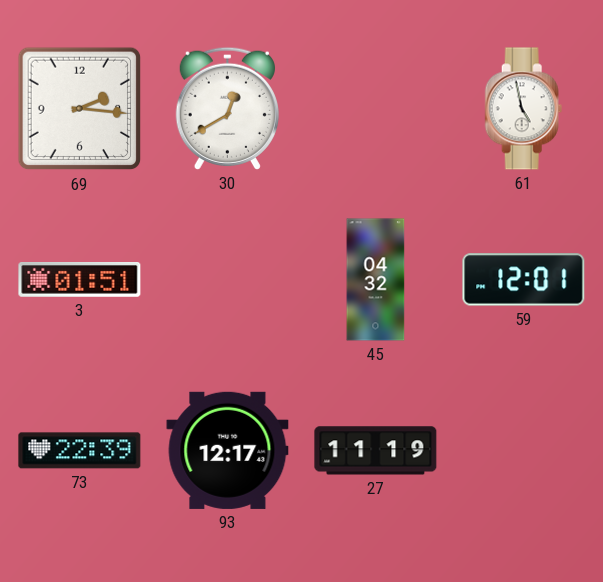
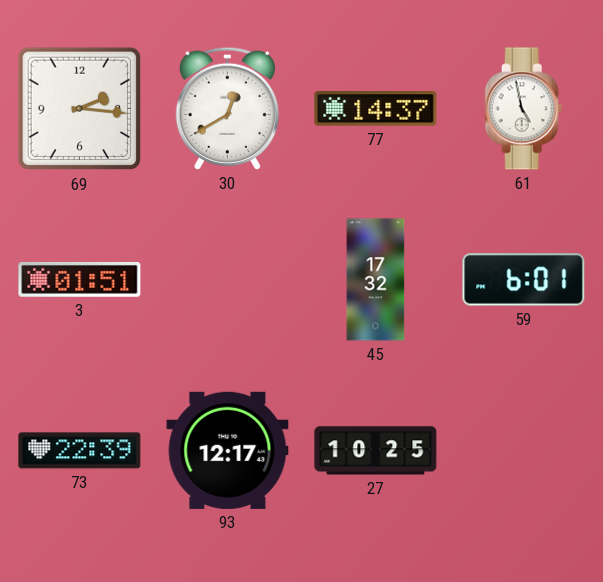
77: none -> 14:37 (376, 109)
45: 04:32 -> 17:32 (376, 280)
59: 12:01 -> 6:01 (524, 280)
27: 11:19 -> 10:25 (376, 451)
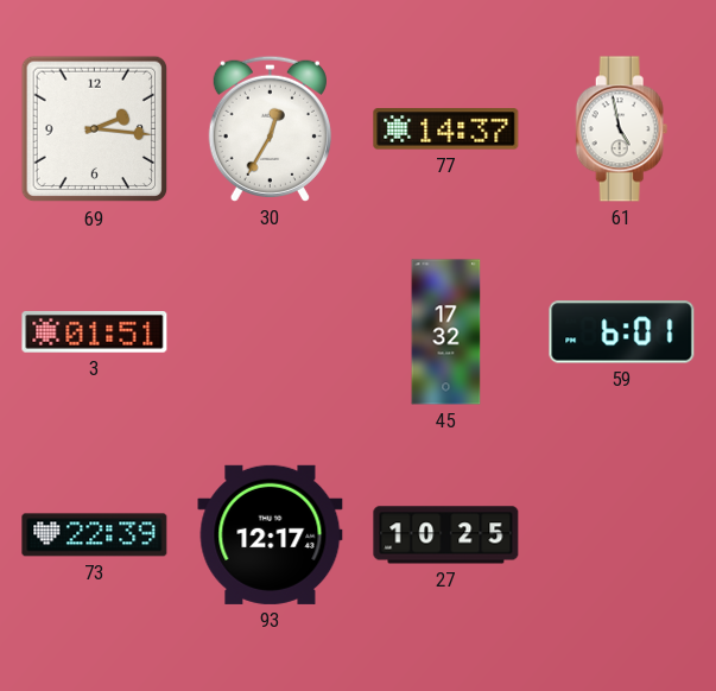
30: 12:40 -> 12:35 (270, 128)
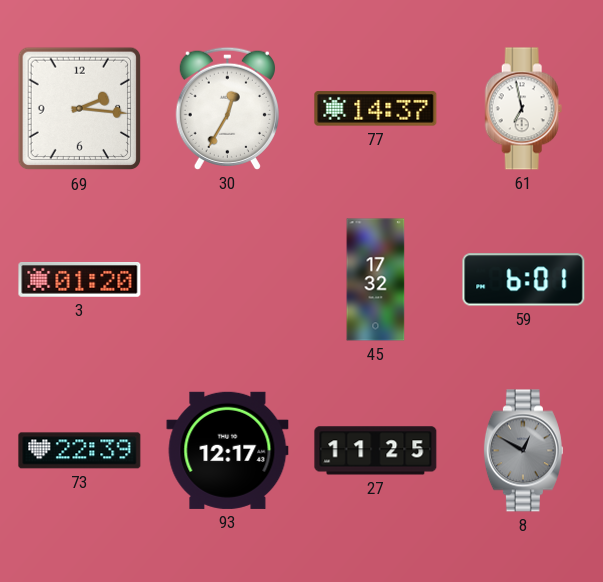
61: 4:58 -> 6:58 (524, 109)
3: 01:51 -> 01:20 (80, 280)
27: 10:25 -> 11:25 (376, 451)
8: none -> 12:50 (523, 451)
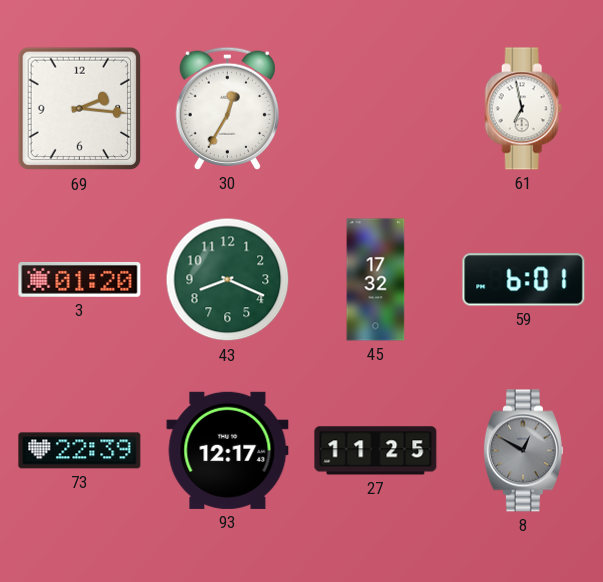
77: 14:37 -> none (376, 109)
43: none -> 8:19 (228, 280)
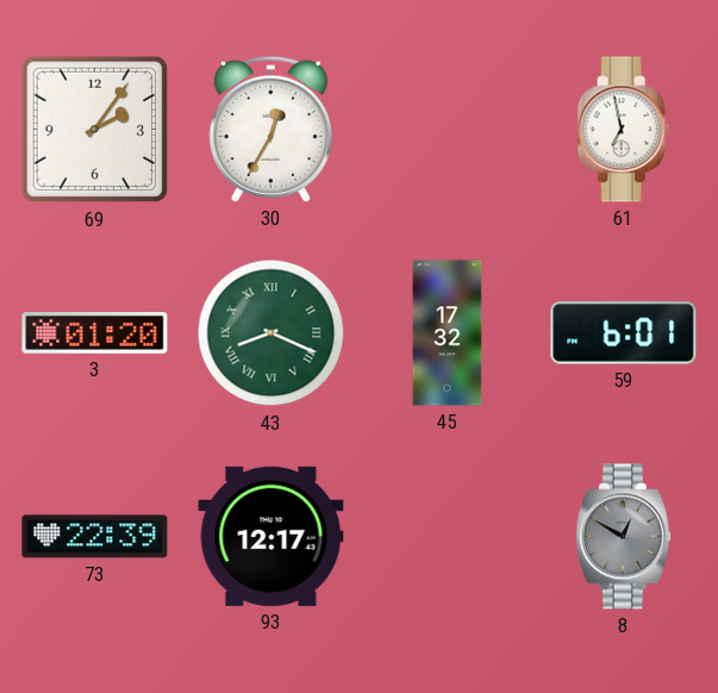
69: 2:16 -> 2:06 (95, 130)
43 numerals: Arabic -> Roman (271, 333)
27: 11:25 -> none (376, 451)
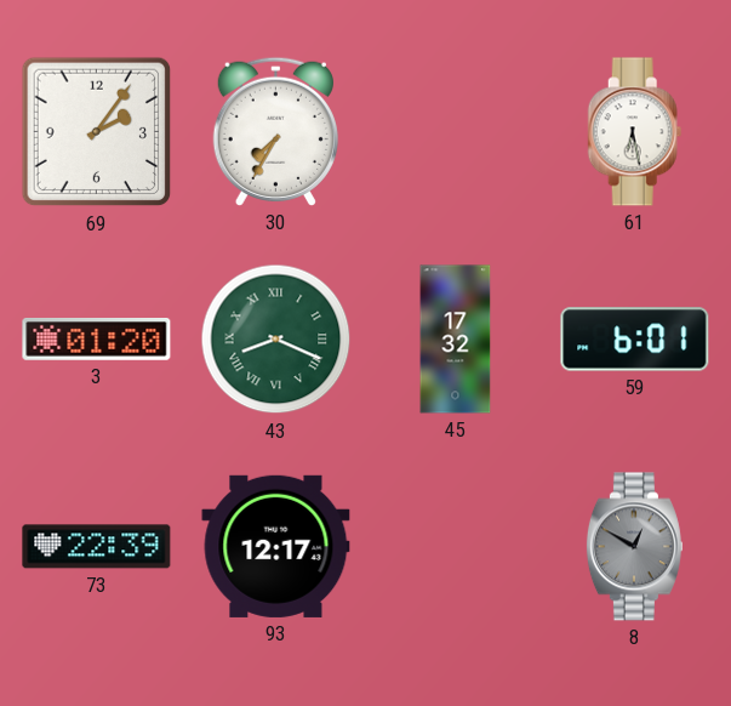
30: 12:35 -> 7:35 (275, 131)
61: 6:58 -> 6:28 (635, 132)
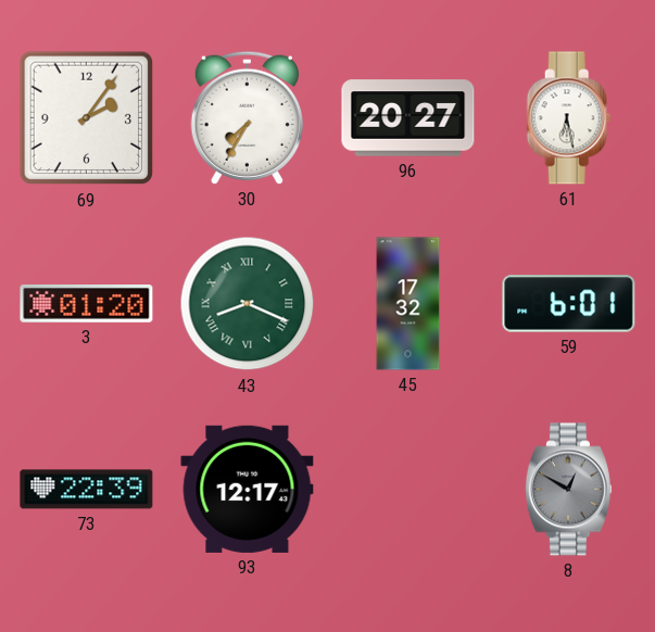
96: none -> 20:27 (408, 118)
